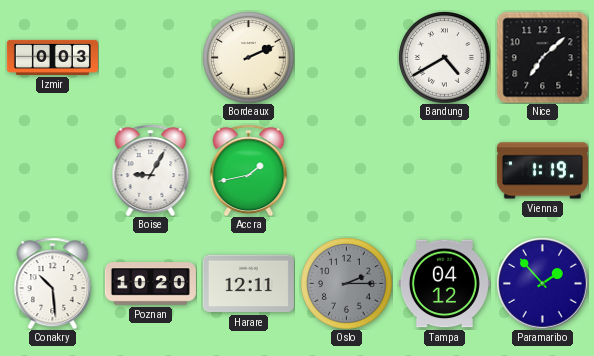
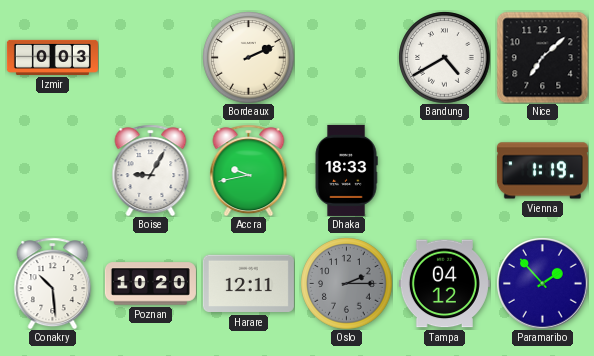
Accra: 1:43 -> 9:43 (249, 170)
Dhaka: none -> 18:33 (346, 170)
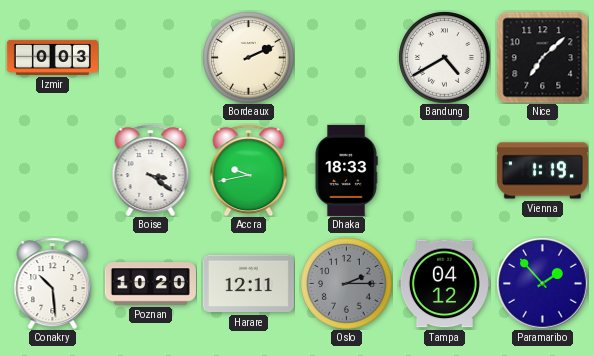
Boise: 9:05 -> 3:21 (151, 170)
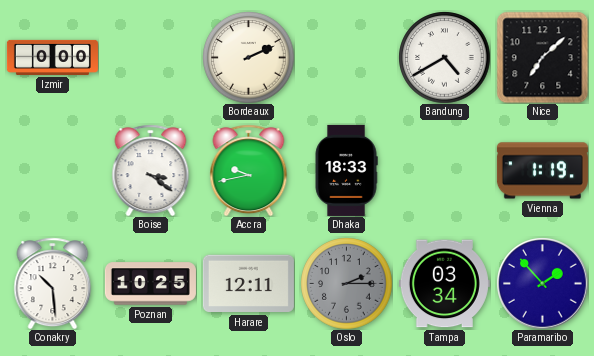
Izmir: 0:03 -> 0:00 (52, 57)
Poznan: 10:20 -> 10:25 (150, 284)
Tampa: 04:12 -> 03:34 (444, 284)
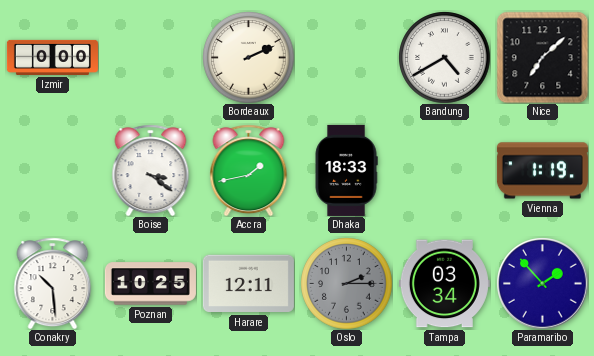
Accra: 9:43 -> 1:43 (249, 170)
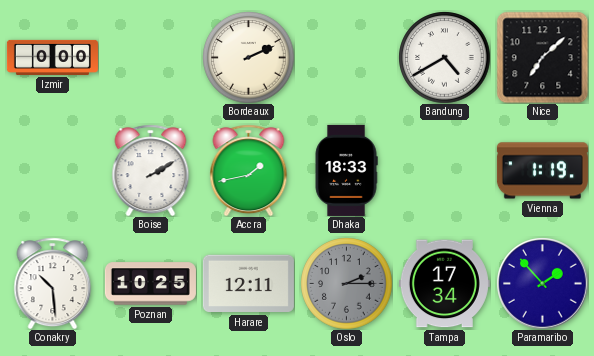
Boise: 3:21 -> 2:10 (151, 170)
Tampa: 03:34 -> 17:34 (444, 284)
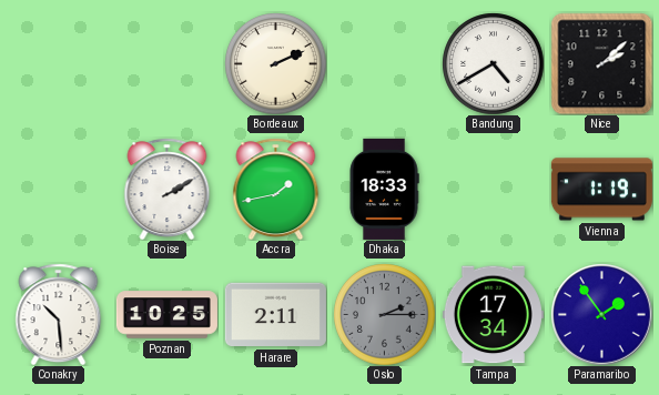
Izmir: 0:00 -> none (52, 57)
Nice: 7:08 -> 2:08 (601, 63)
Harare: 12:11 -> 2:11 (275, 315)
Paramaribo: 1:53 -> 1:54 (601, 314)
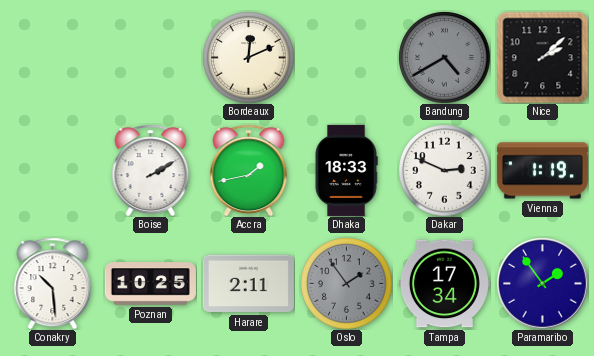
Bordeaux: 2:11 -> 12:11 (248, 57)
Bandung dial: white -> grey (444, 57)
Dakar: none -> 2:49 (444, 170)
Oslo: 2:15 -> 1:54 (346, 283)
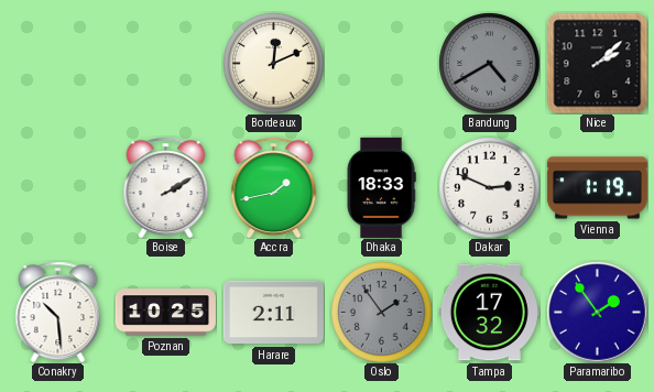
Tampa: 17:34 -> 17:32 (489, 313)
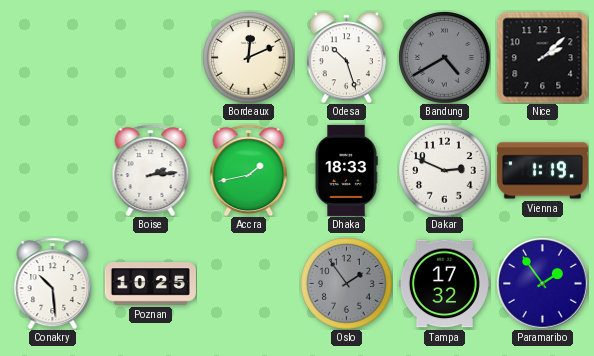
Odesa: none -> 10:27 (346, 57)
Boise: 2:10 -> 2:14 (151, 170)
Harare: 2:11 -> none (273, 313)
